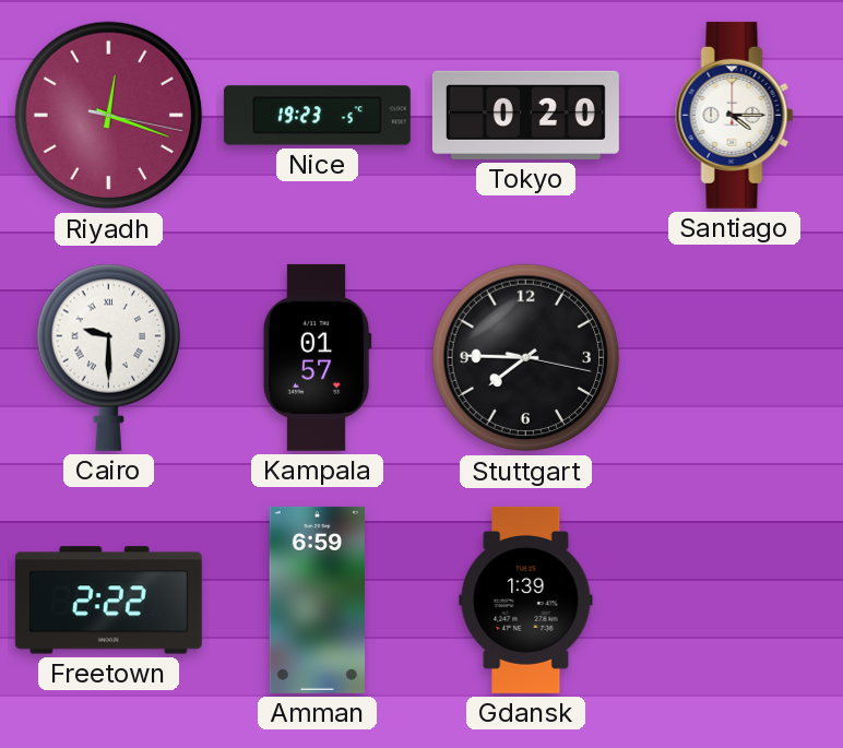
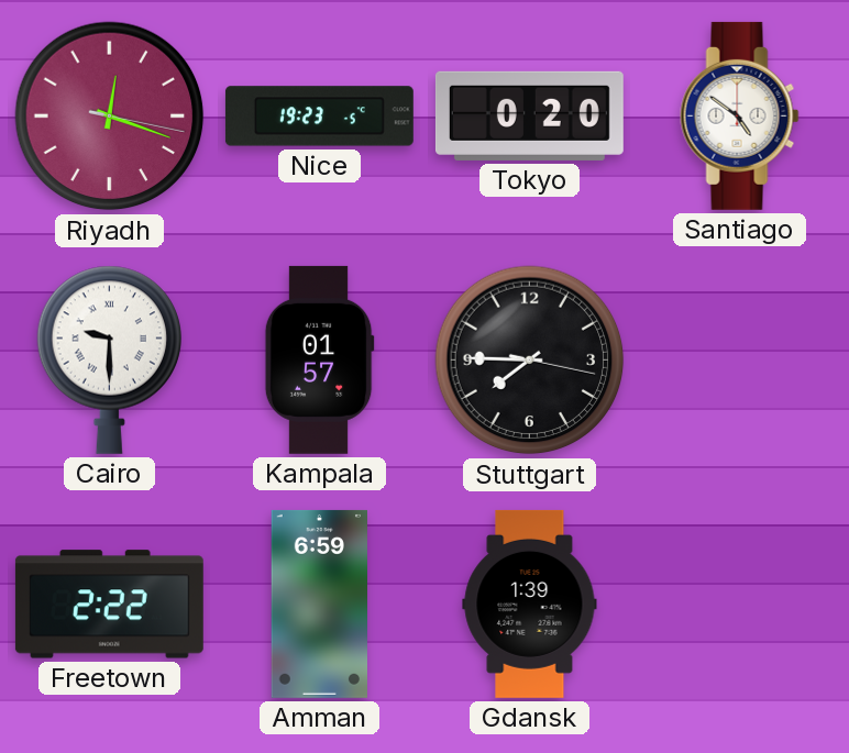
Santiago: 4:15 -> 4:51 (740, 115)
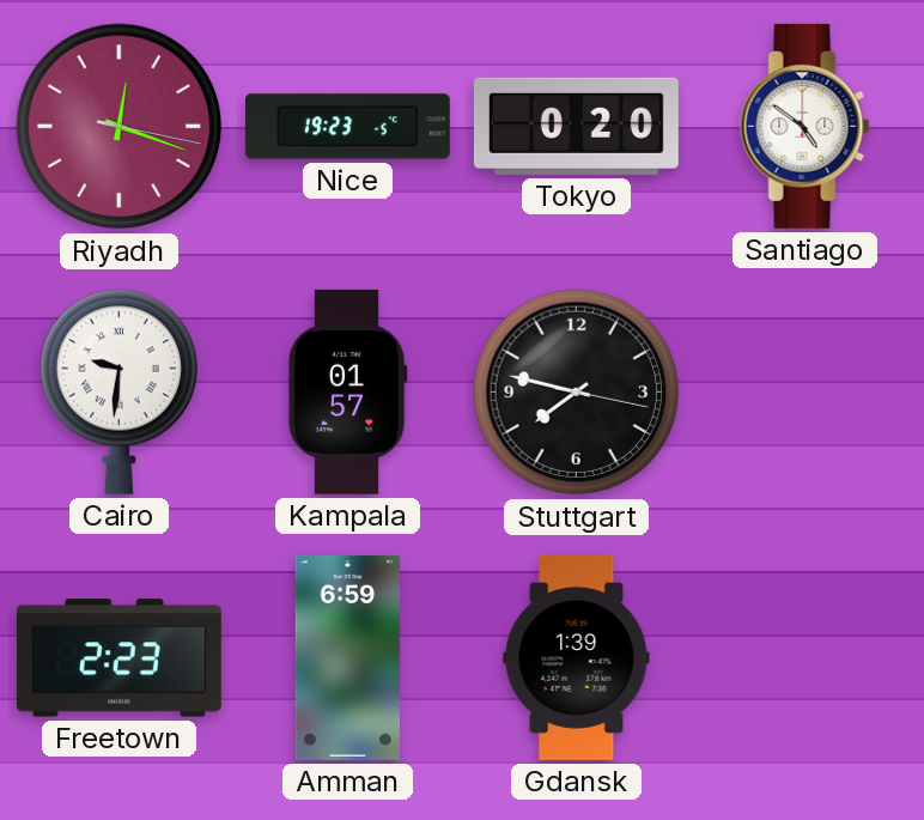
Cairo: 9:30 -> 9:31 (118, 391)
Stuttgart: 7:45 -> 7:47 (577, 393)
Freetown: 2:22 -> 2:23 (118, 658)
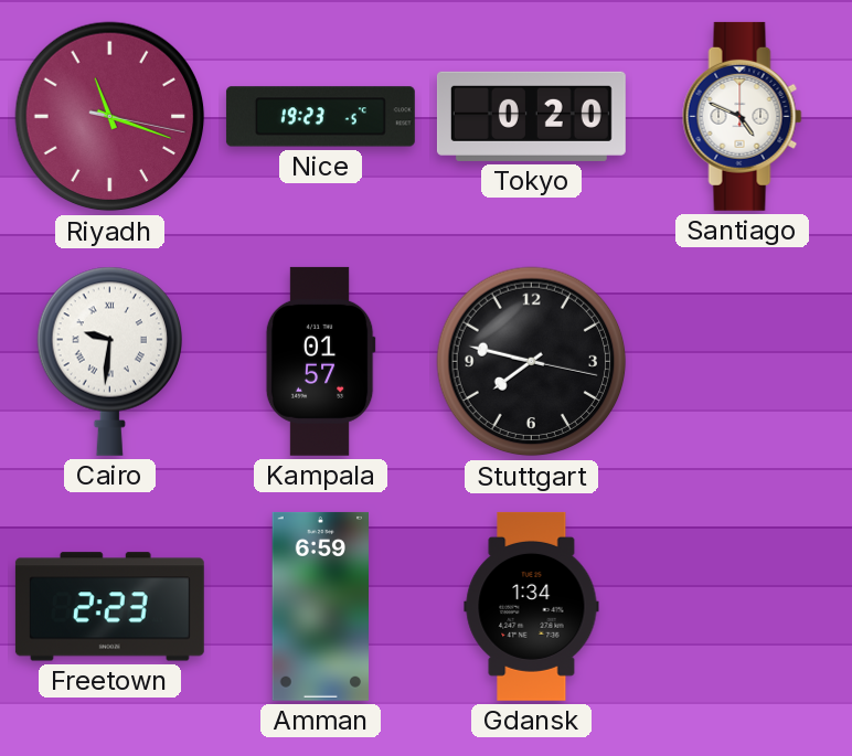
Riyadh: 12:18 -> 11:18 (110, 117)
Santiago: 4:51 -> 4:49 (743, 116)
Gdansk: 1:39 -> 1:34 (532, 606)
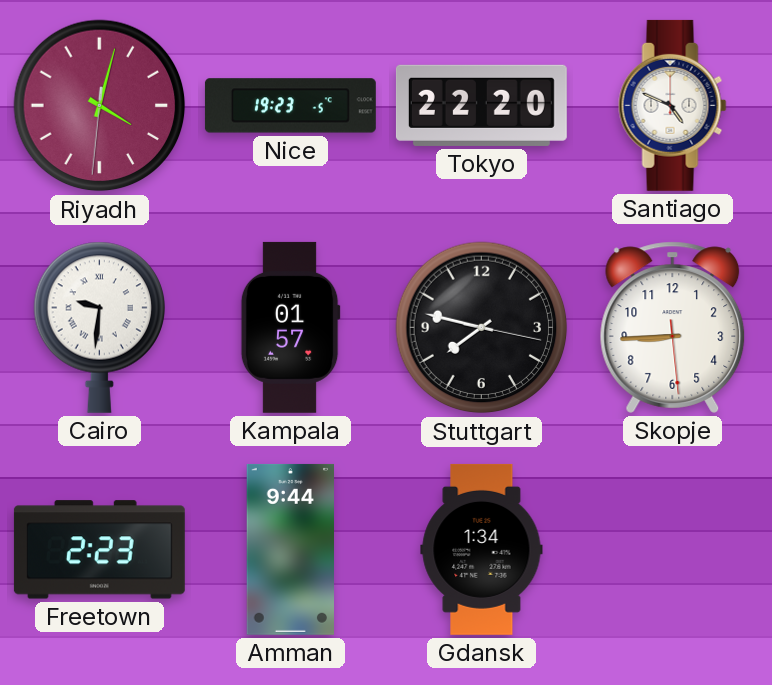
Riyadh: 11:18 -> 4:02 (100, 106)
Tokyo: 0:20 -> 22:20 (481, 105)
Skopje: none -> 8:44 (673, 327)
Amman: 6:59 -> 9:44 (291, 549)
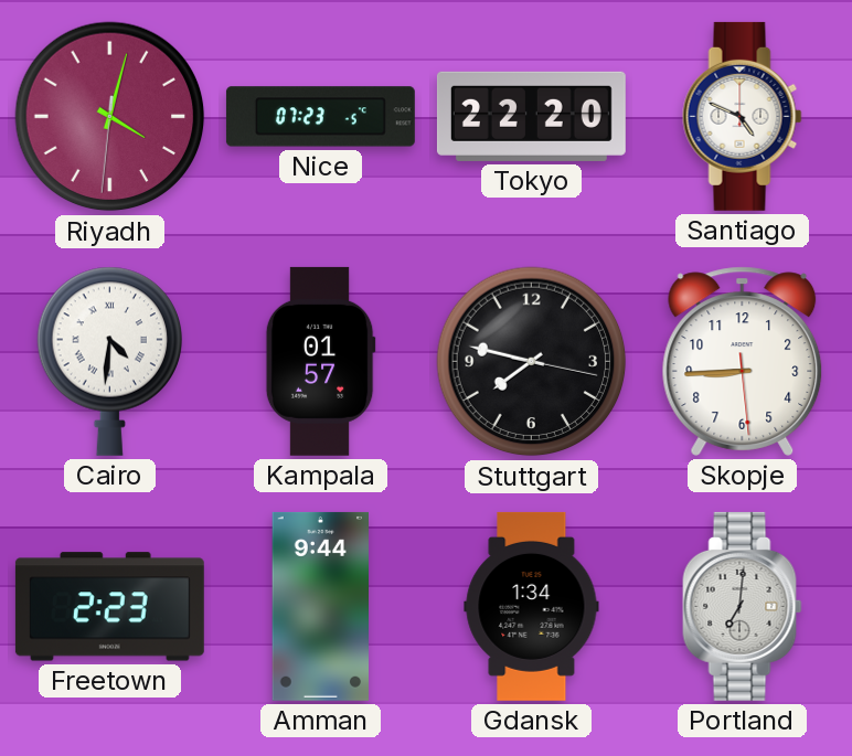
Nice: 19:23 -> 07:23 (320, 117)
Cairo: 9:31 -> 4:31 (109, 361)
Portland: none -> 7:01 (743, 606)
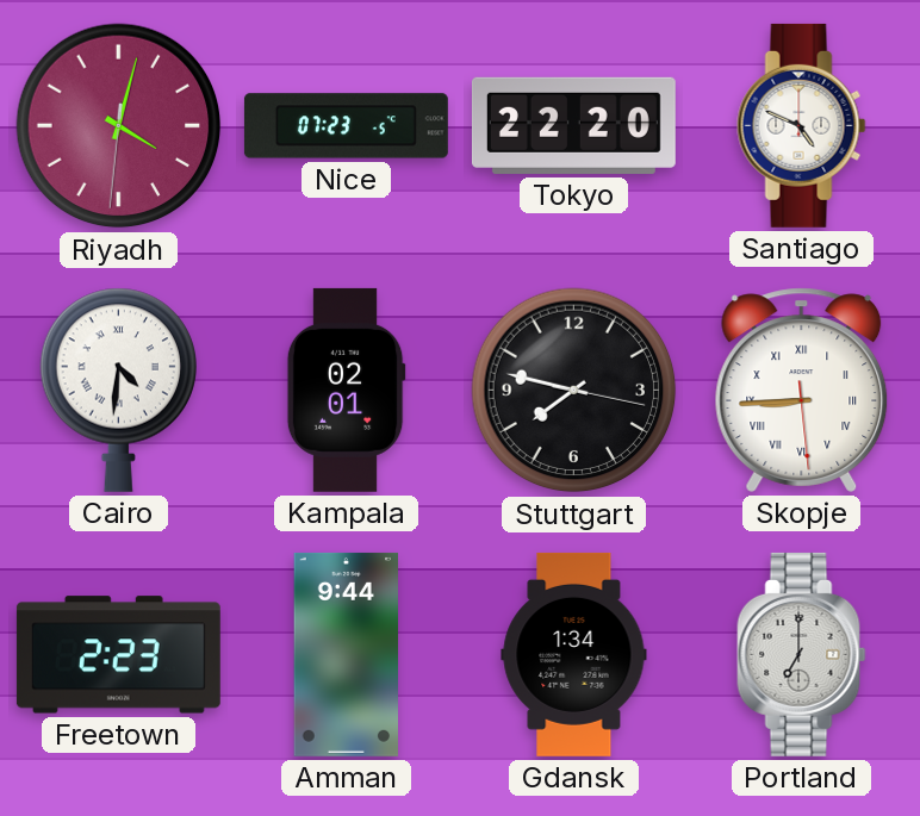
Kampala: 01:57 -> 02:01 (346, 390)
Skopje numerals: Arabic -> Roman (802, 390)
Portland: 7:01 -> 7:00 (802, 654)
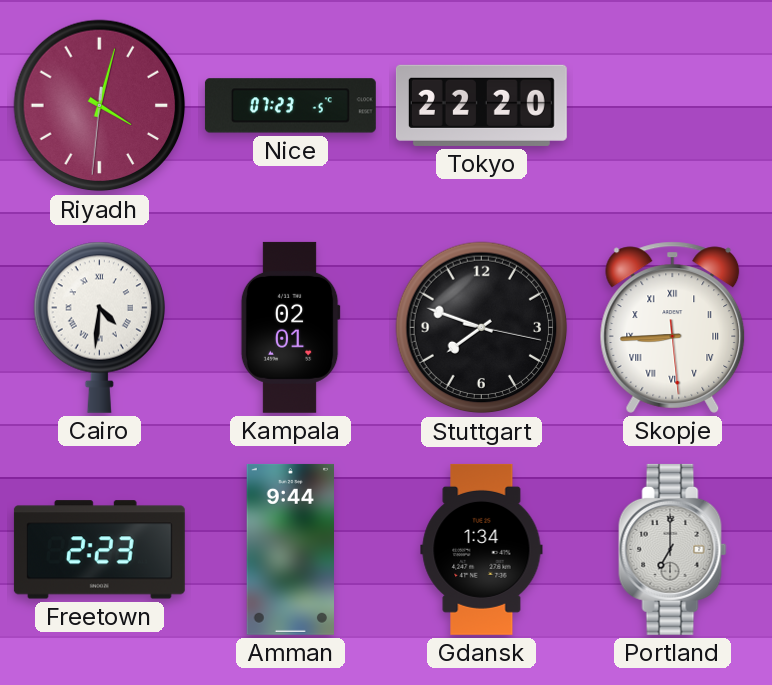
Santiago: 4:49 -> none (802, 125)
Stuttgart: 7:47 -> 7:48 (482, 328)
